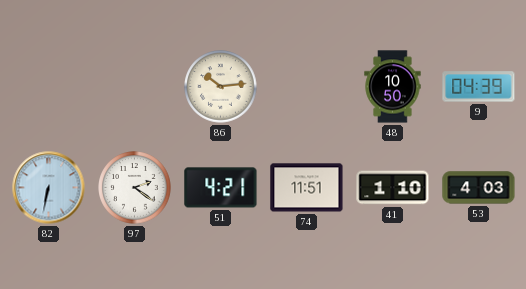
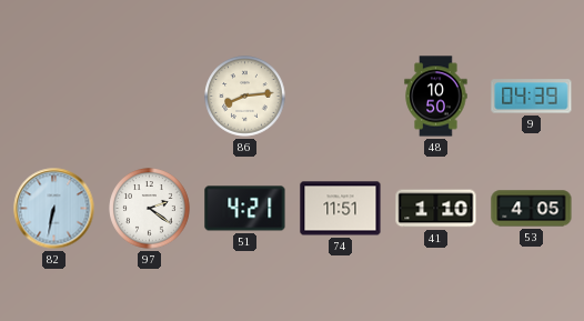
86: 10:14 -> 8:14 (245, 97)
53: 4:03 -> 4:05 (532, 209)
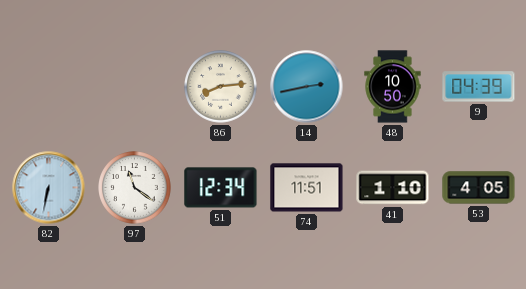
14: none -> 2:43 (307, 87)
97: 2:21 -> 11:21 (135, 188)
51: 4:21 -> 12:34 (221, 188)
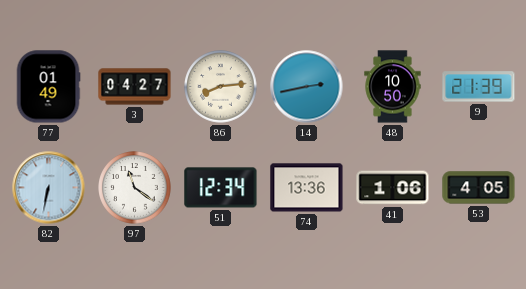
77: none -> 01:49 (48, 87)
3: none -> 04:27 (135, 87)
9: 04:39 -> 21:39 (479, 87)
74: 11:51 -> 13:36 (307, 188)
41: 1:10 -> 1:06 (393, 188)
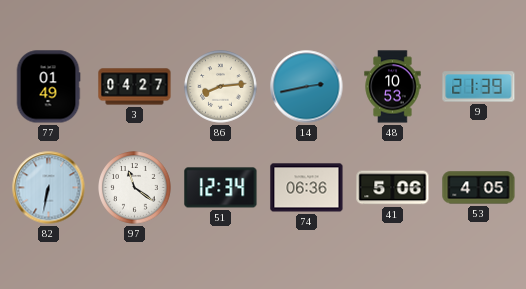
48: 10:50 -> 10:53 (393, 87)
74: 13:36 -> 06:36 (307, 188)
41: 1:06 -> 5:06 (393, 188)
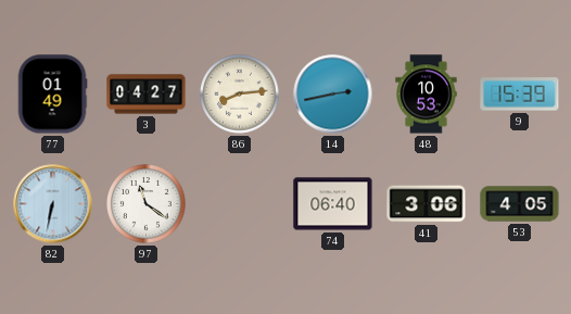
9: 21:39 -> 15:39 (520, 95)
51: 12:34 -> none (221, 188)
74: 06:36 -> 06:40 (333, 204)
41: 5:06 -> 3:06 (427, 204)
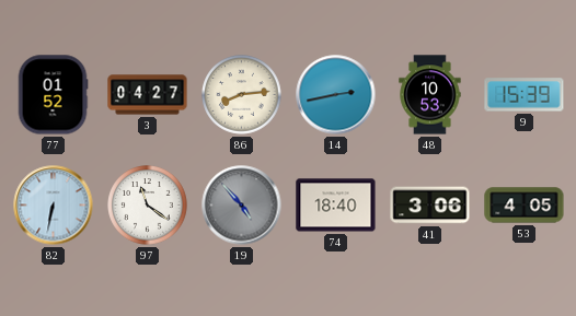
77: 01:49 -> 01:52 (53, 95)
19: none -> 4:53 (242, 206)
74: 06:40 -> 18:40 (336, 206)
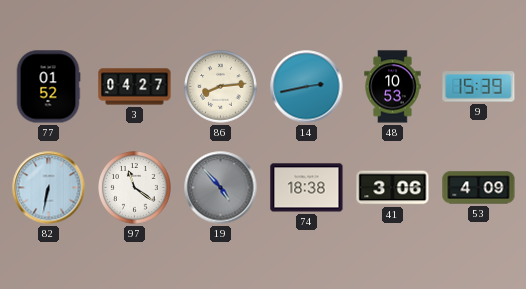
74: 18:40 -> 18:38 (307, 188)
53: 4:05 -> 4:09 (479, 188)
